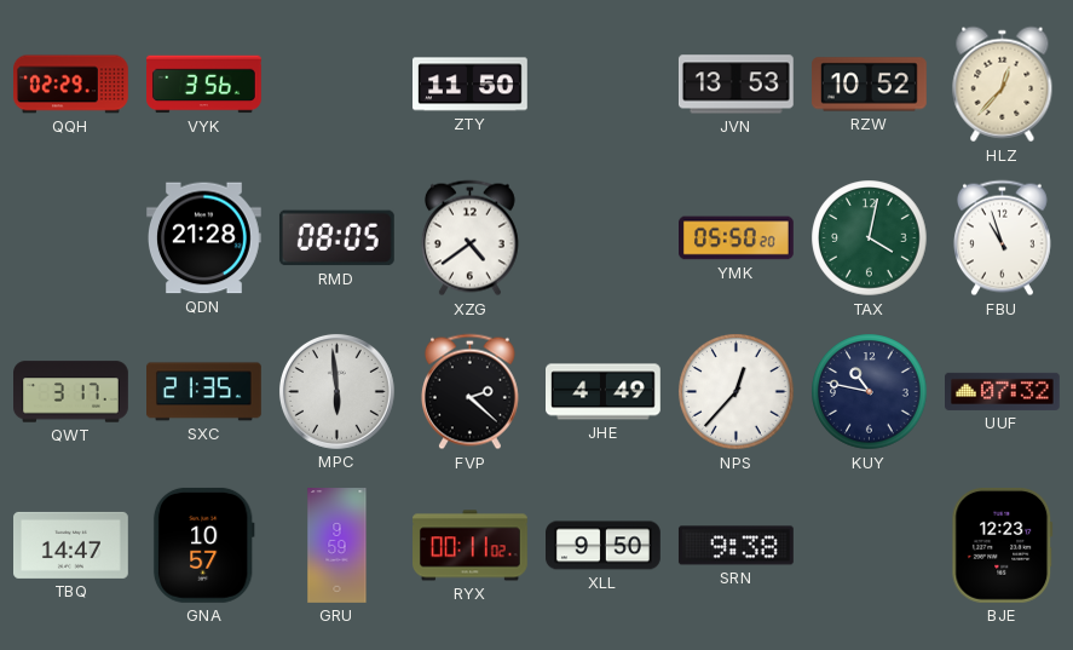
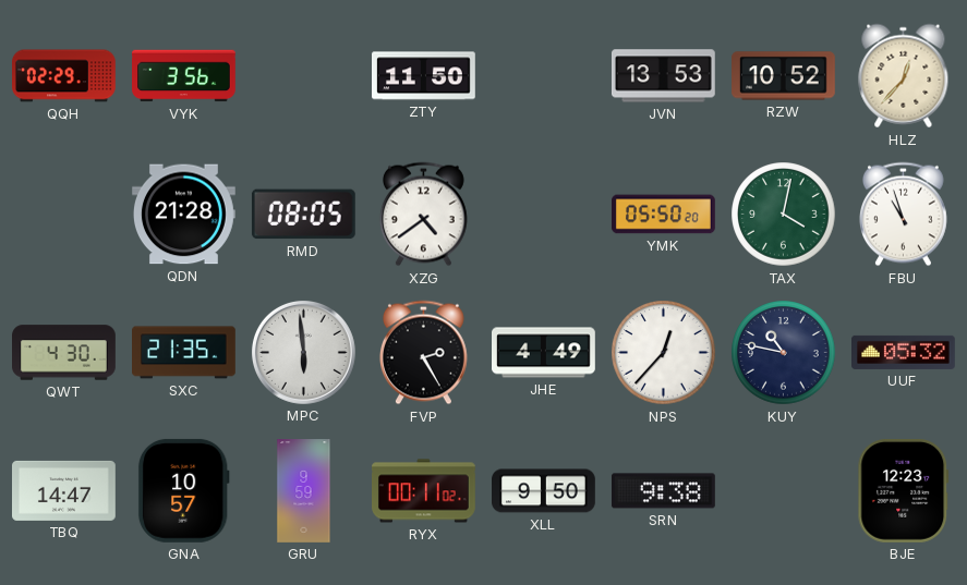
QWT: 3:17 -> 4:30 (64, 353)
FVP: 2:22 -> 2:25 (423, 353)
UUF: 07:32 -> 05:32 (904, 352)
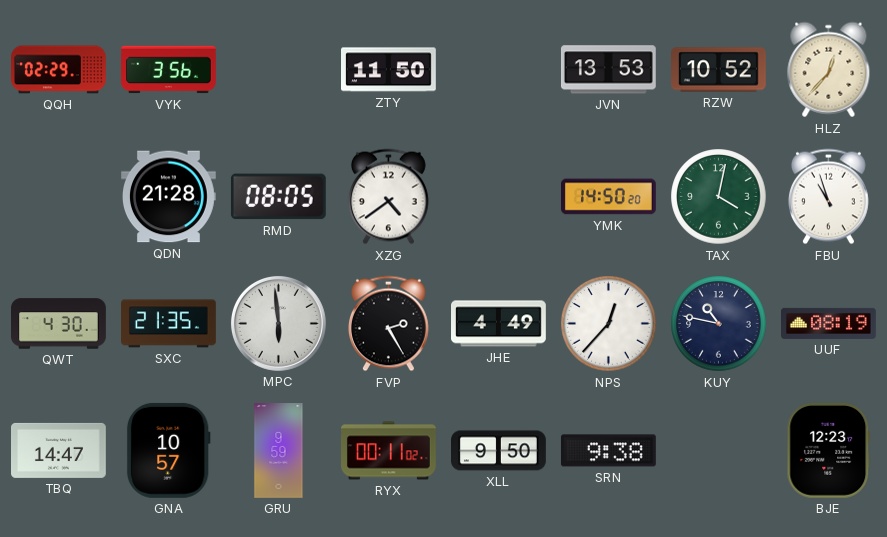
YMK: 05:50 -> 14:50 (609, 197)
UUF: 05:32 -> 08:19 (829, 323)
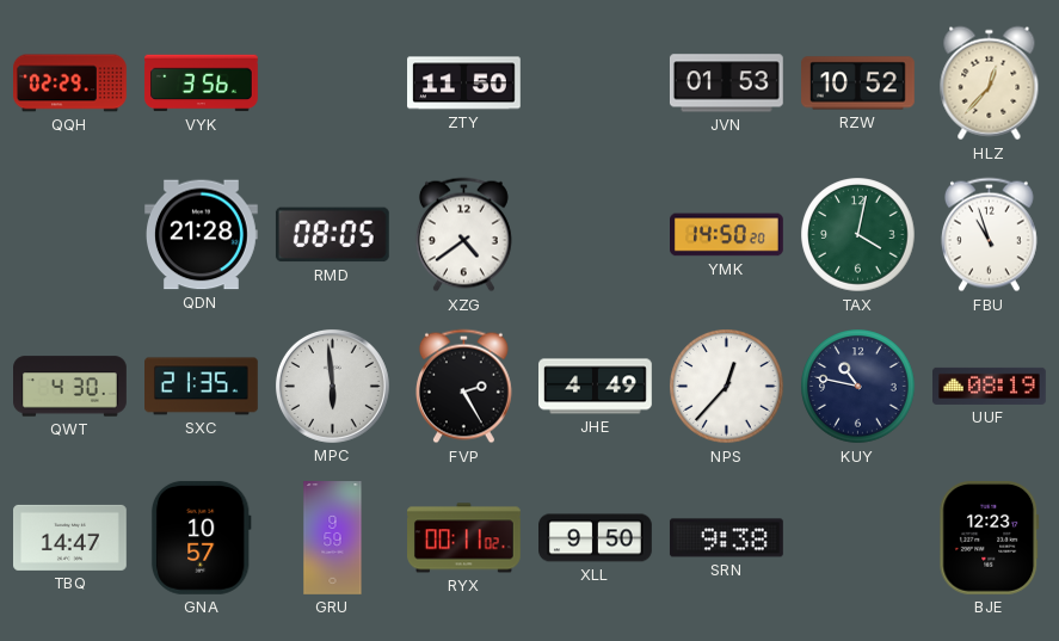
JVN: 13:53 -> 01:53 (726, 84)
